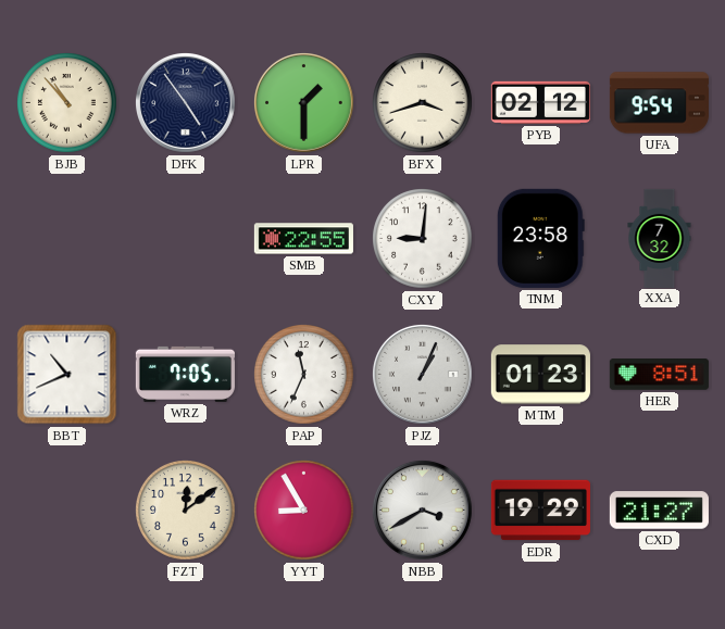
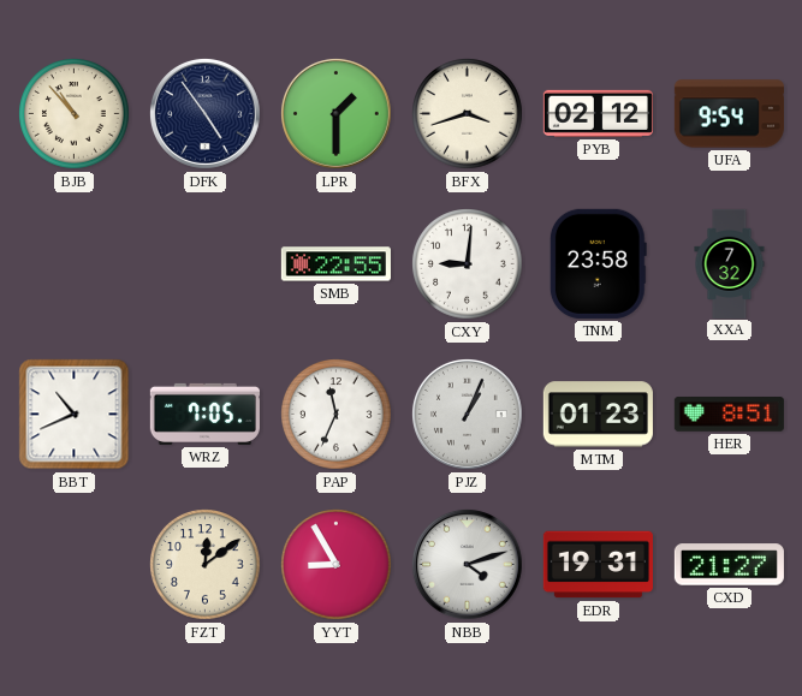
NBB: 3:40 -> 4:12 (467, 564)
EDR: 19:29 -> 19:31 (598, 565)
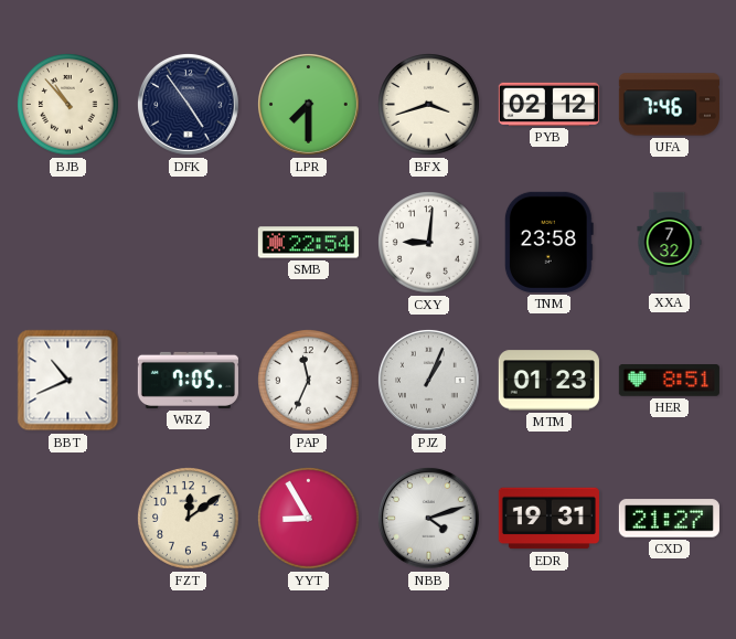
LPR: 1:30 -> 7:30 (308, 104)
UFA: 9:54 -> 7:46 (669, 105)
SMB: 22:55 -> 22:54 (308, 243)
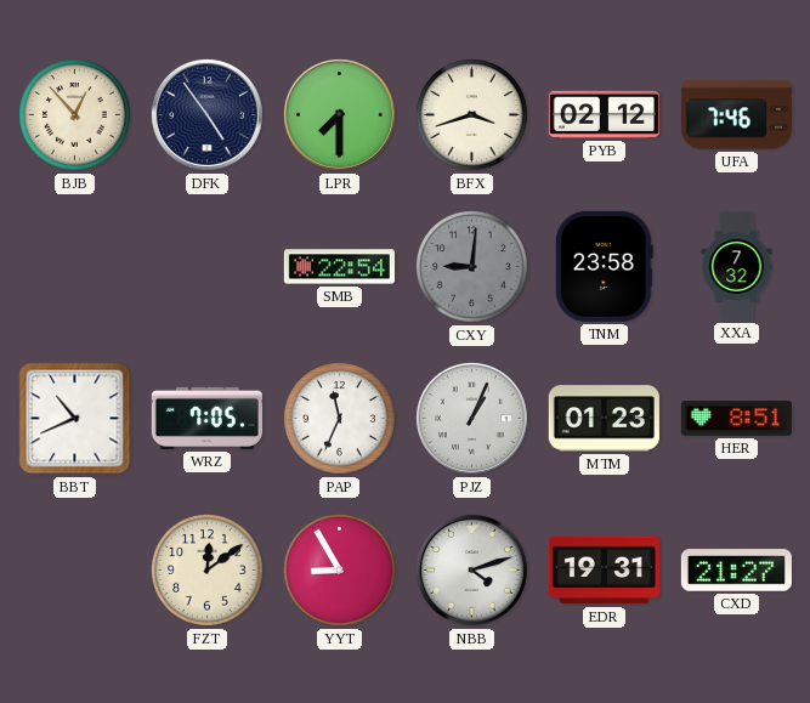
BJB: 10:53 -> 12:53 (75, 115)
CXY dial: white -> grey (472, 267)
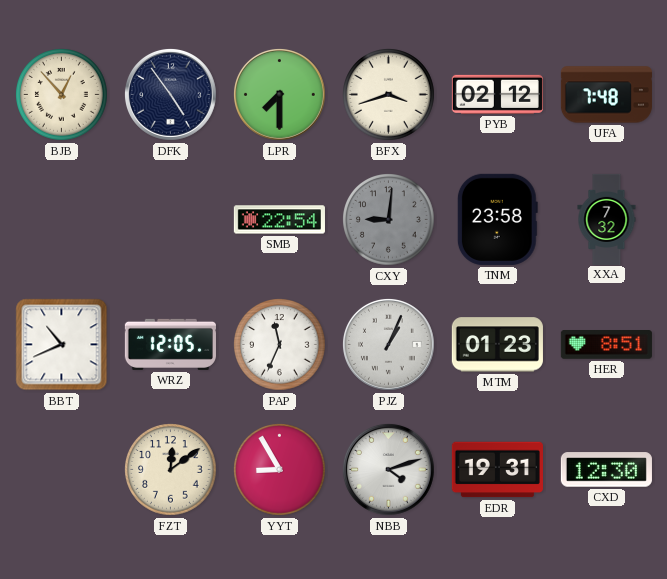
UFA: 7:46 -> 7:48 (606, 95)
WRZ: 7:05 -> 12:05 (170, 344)
CXD: 21:27 -> 12:30 (606, 470)
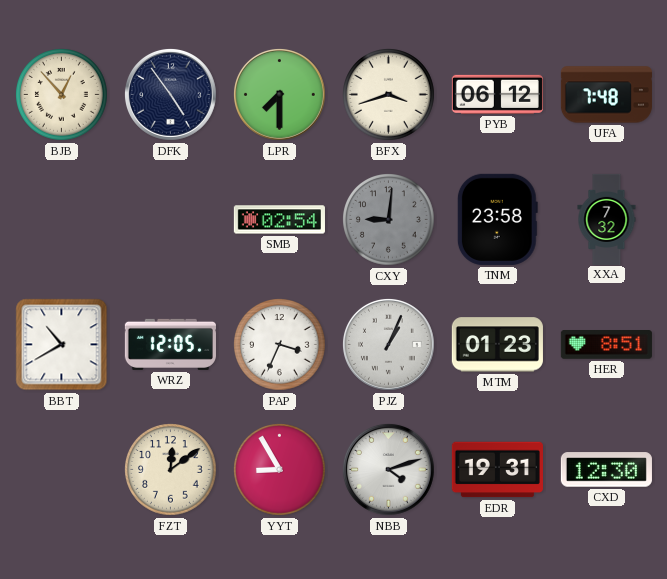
PYB: 02:12 -> 06:12 (497, 94)
SMB: 22:54 -> 02:54 (279, 220)
BBT: 10:41 -> 10:40 (62, 345)
PAP: 11:34 -> 3:34 (280, 345)
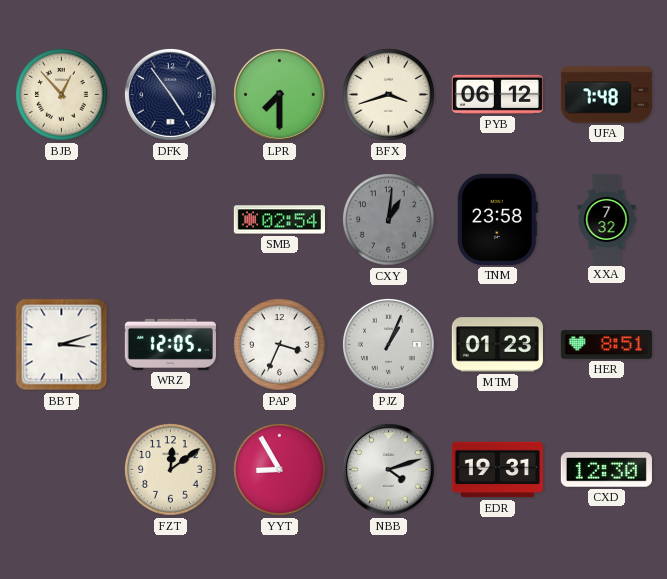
CXY: 9:01 -> 1:01 (389, 220)
BBT: 10:40 -> 3:12 (62, 345)
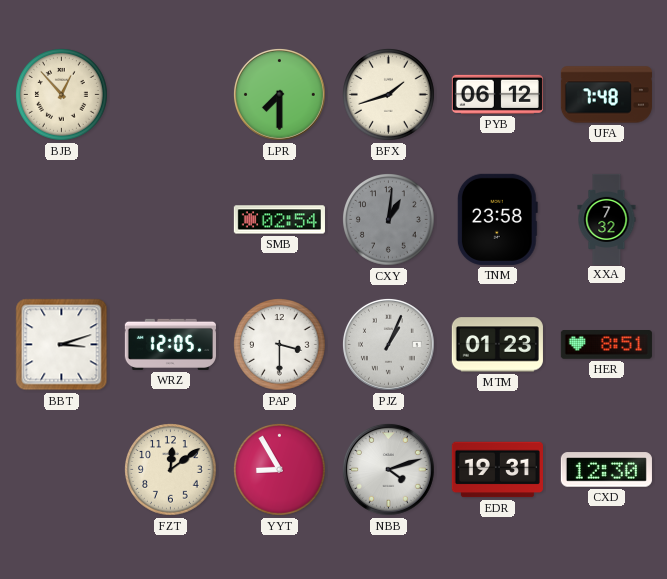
DFK: 4:54 -> none (170, 94)
BFX: 3:42 -> 1:42 (389, 95)
PAP: 3:34 -> 3:30 (280, 345)
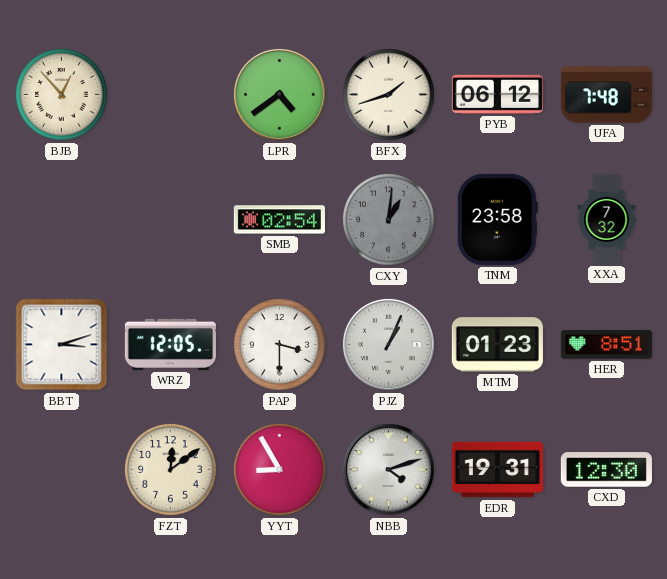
LPR: 7:30 -> 4:39 (279, 94)
